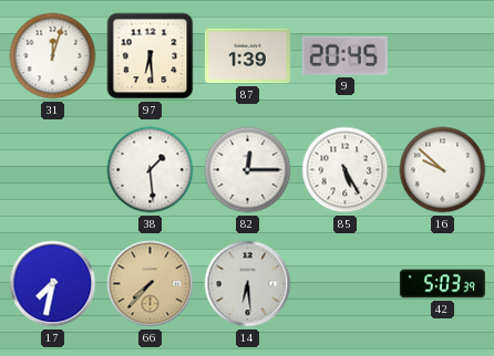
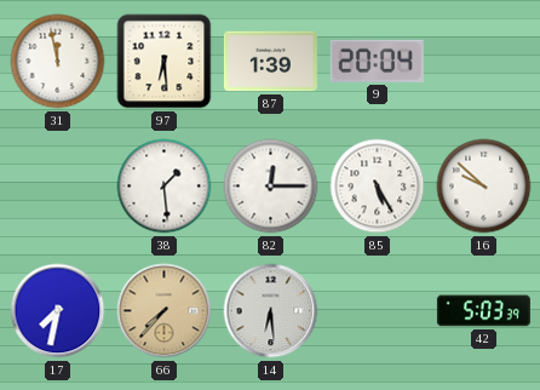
31: 12:03 -> 11:58 (58, 62)
9: 20:45 -> 20:04 (377, 61)
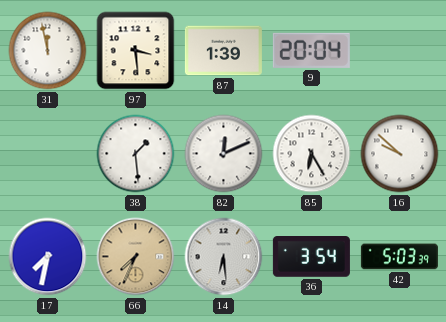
97: 6:29 -> 3:29 (136, 51)
82: 12:15 -> 12:11 (224, 154)
85: 5:25 -> 6:25 (312, 154)
66: 7:37 -> 7:34 (136, 257)
36: none -> 3:54 (311, 257)
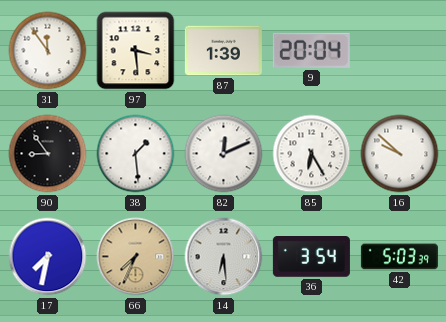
31: 11:58 -> 11:54 (48, 51)
90: none -> 8:54 (48, 154)
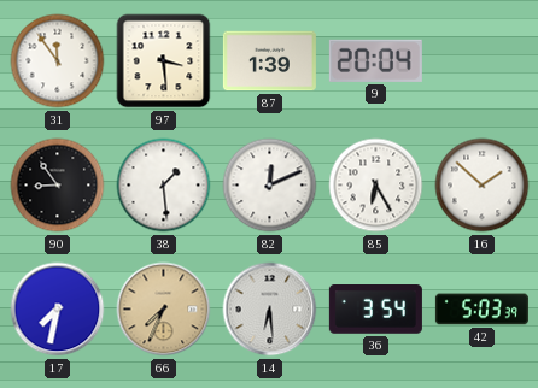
16: 9:52 -> 1:52 (483, 186)
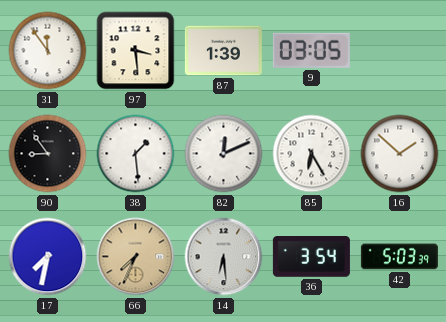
9: 20:04 -> 03:05 (311, 50)
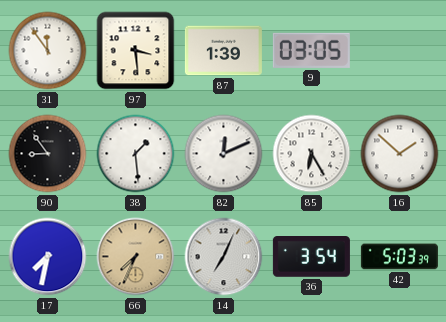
14: 6:29 -> 7:04 (224, 257)
